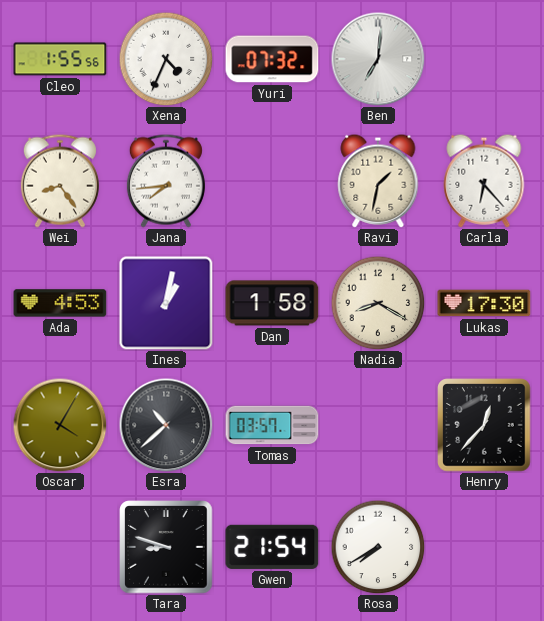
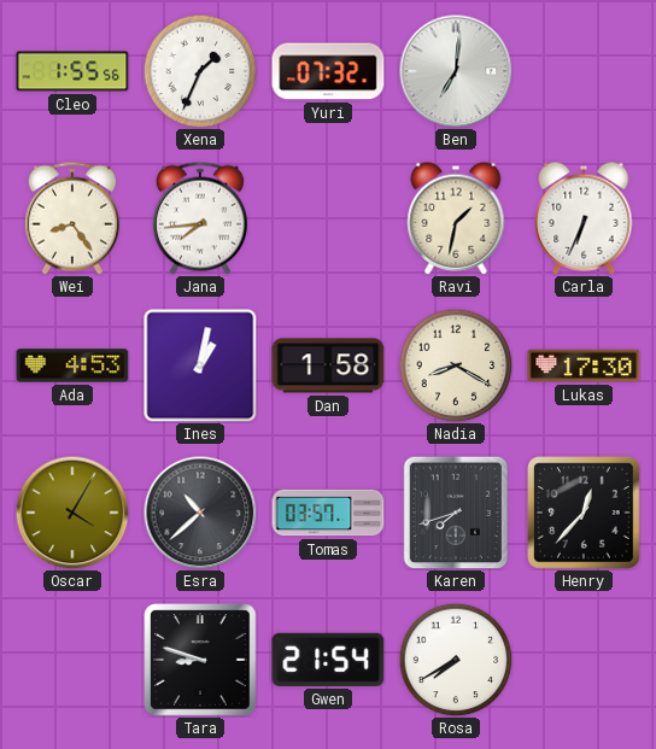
Xena: 4:34 -> 1:34 (200, 71)
Carla: 6:23 -> 6:34 (584, 218)
Karen: none -> 7:42 (456, 513)
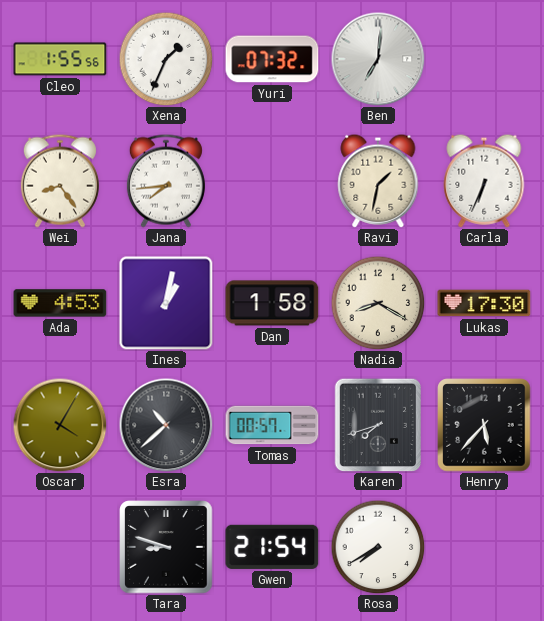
Tomas: 03:57 -> 00:57 (272, 425)
Henry: 12:37 -> 5:37 (484, 425)
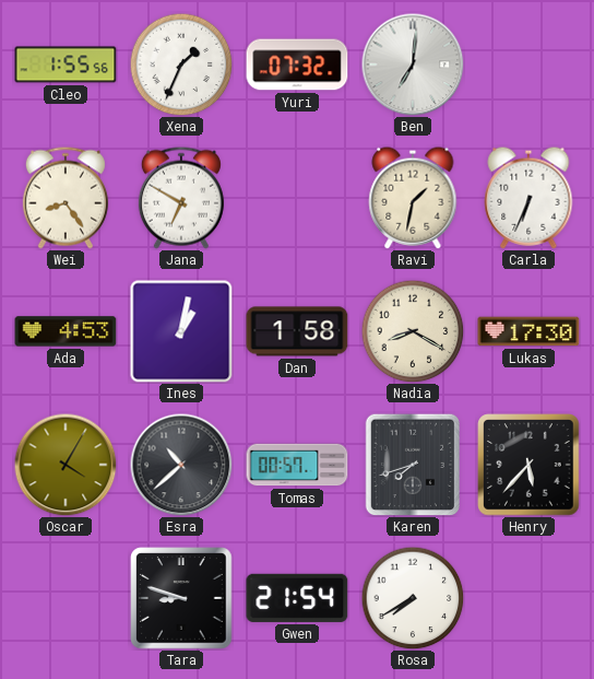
Jana: 7:44 -> 6:50 (181, 198)
